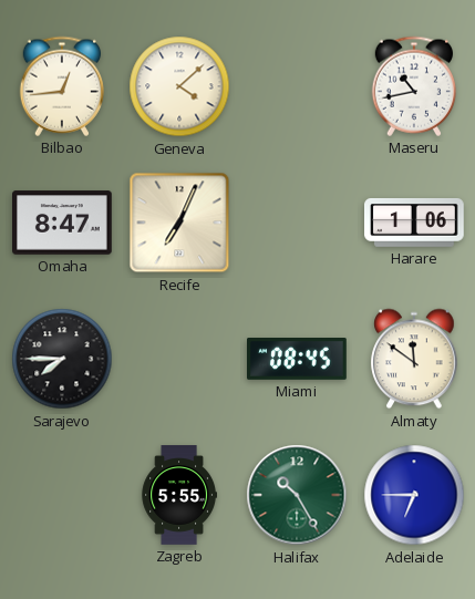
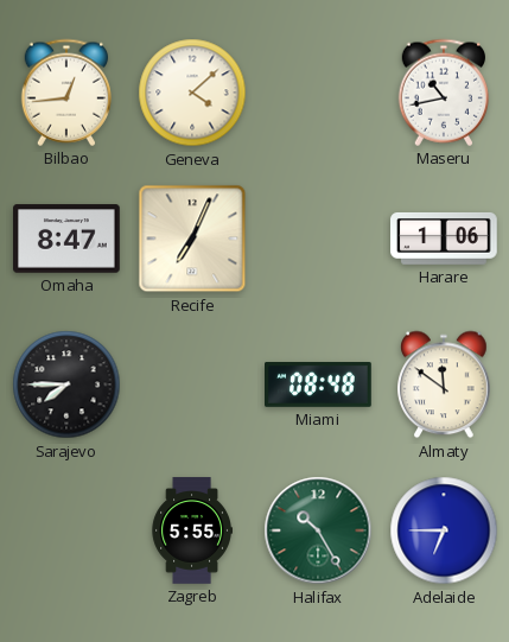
Miami: 08:45 -> 08:48 (319, 386)
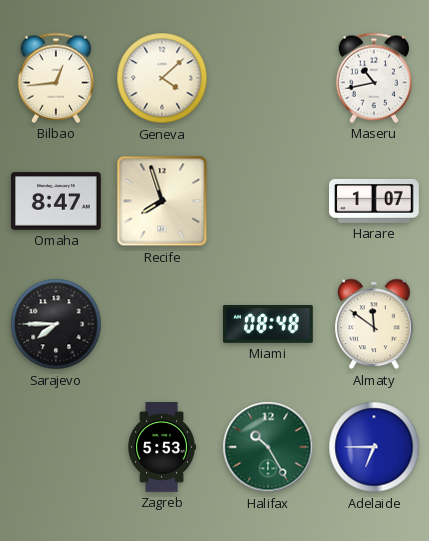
Recife: 7:04 -> 7:57 (162, 201)
Harare: 1:06 -> 1:07 (375, 201)
Zagreb: 5:55 -> 5:53 (161, 447)
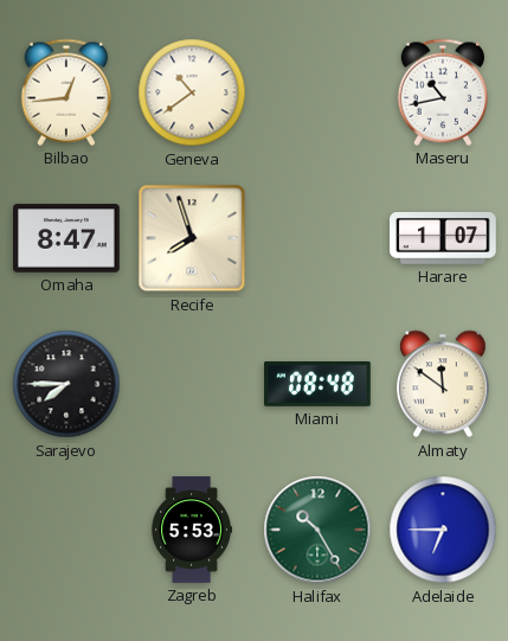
Geneva: 4:08 -> 10:39 (192, 92)
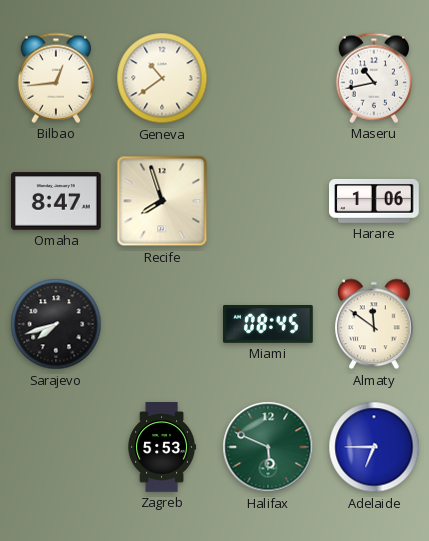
Harare: 1:07 -> 1:06 (375, 201)
Sarajevo: 7:45 -> 7:42 (56, 324)
Miami: 08:48 -> 08:45 (269, 325)
Halifax: 10:25 -> 5:49 (268, 447)
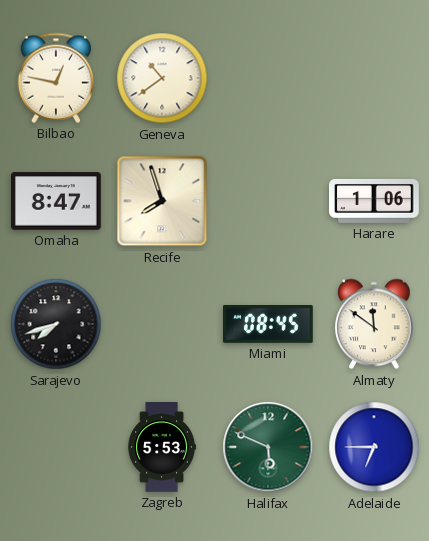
Bilbao: 12:44 -> 12:47 (55, 78)
Maseru: 10:43 -> none (373, 78)
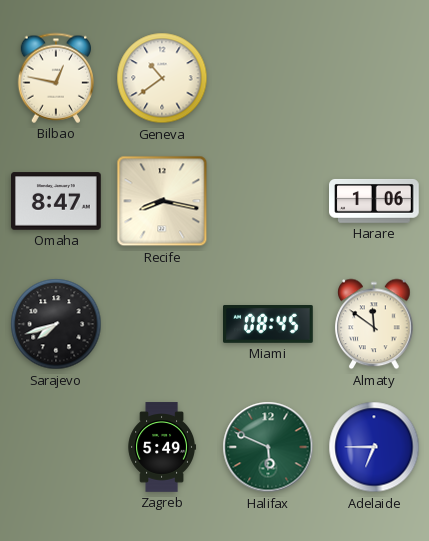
Recife: 7:57 -> 8:17 (162, 201)
Zagreb: 5:53 -> 5:49 (161, 447)
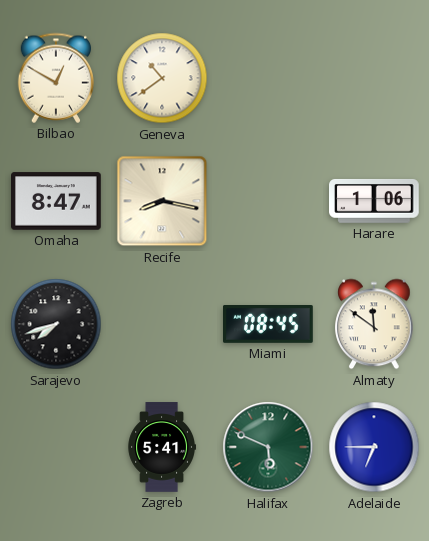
Bilbao: 12:47 -> 12:50 (55, 78)
Zagreb: 5:49 -> 5:41 (161, 447)
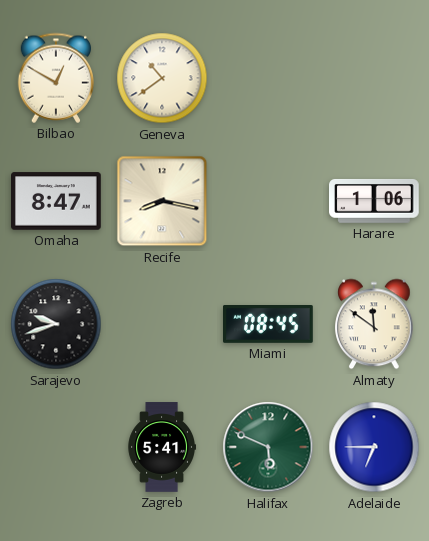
Sarajevo: 7:42 -> 9:42 (56, 324)
